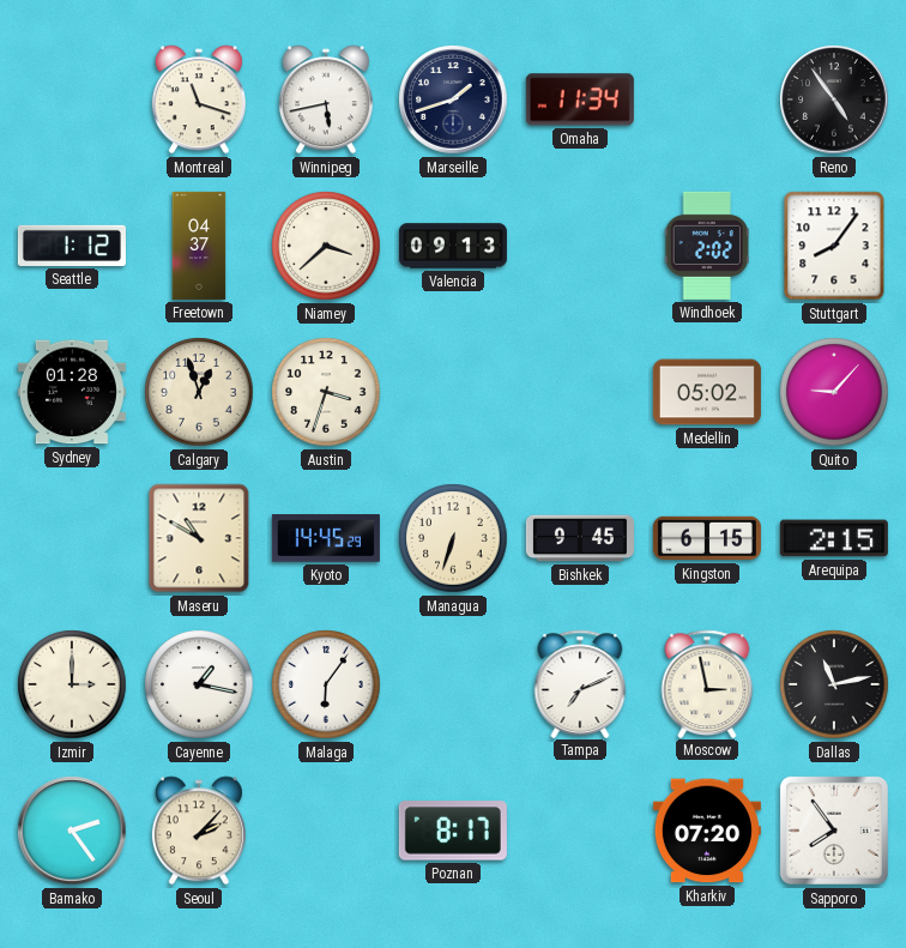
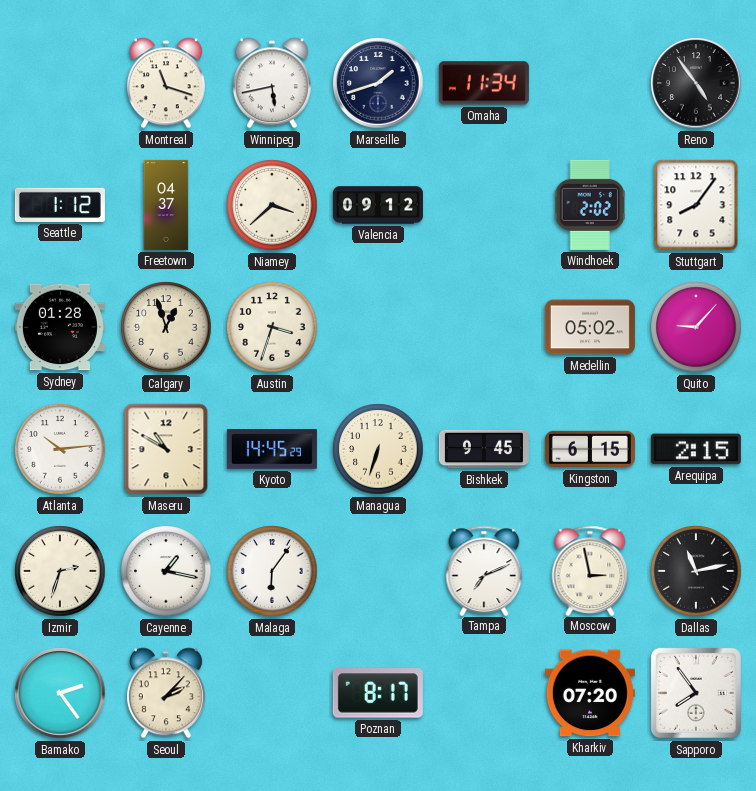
Valencia: 09:13 -> 09:12 (378, 205)
Atlanta: none -> 10:14 (60, 449)
Izmir: 3:00 -> 2:33 (60, 571)
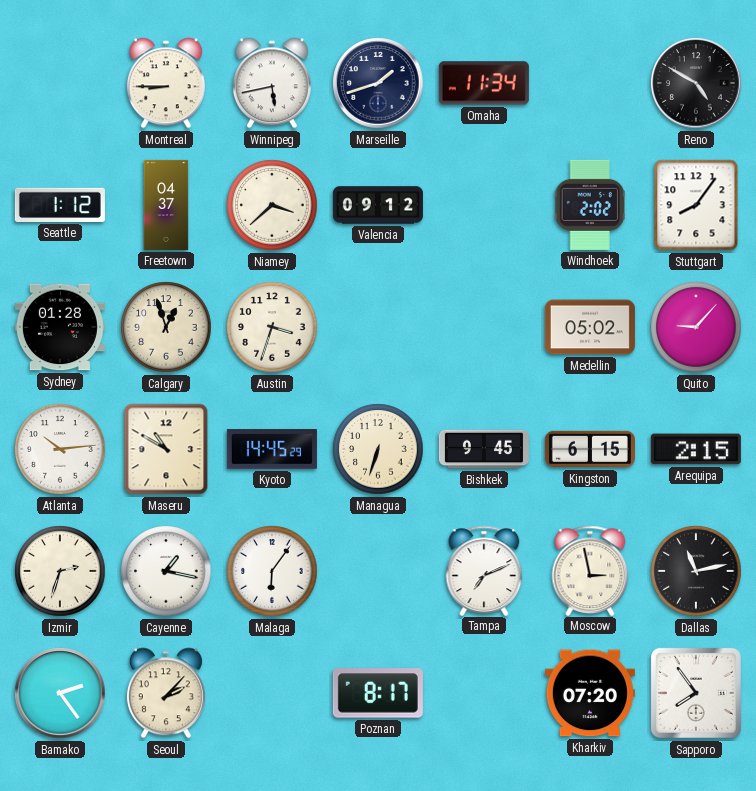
Montreal: 11:18 -> 8:45 (166, 83)
Reno: 4:54 -> 4:50 (696, 83)
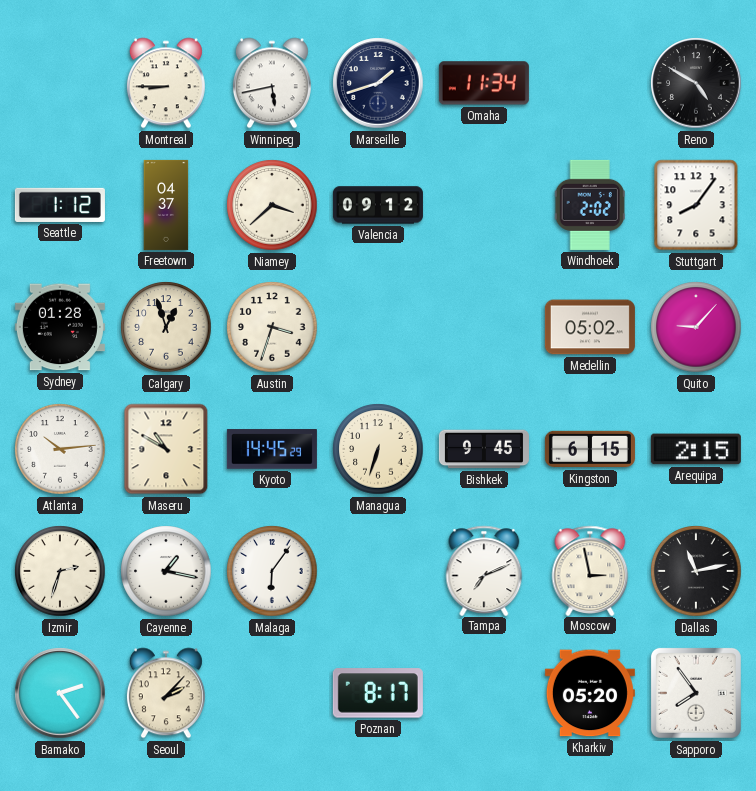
Kharkiv: 07:20 -> 05:20 (590, 693)
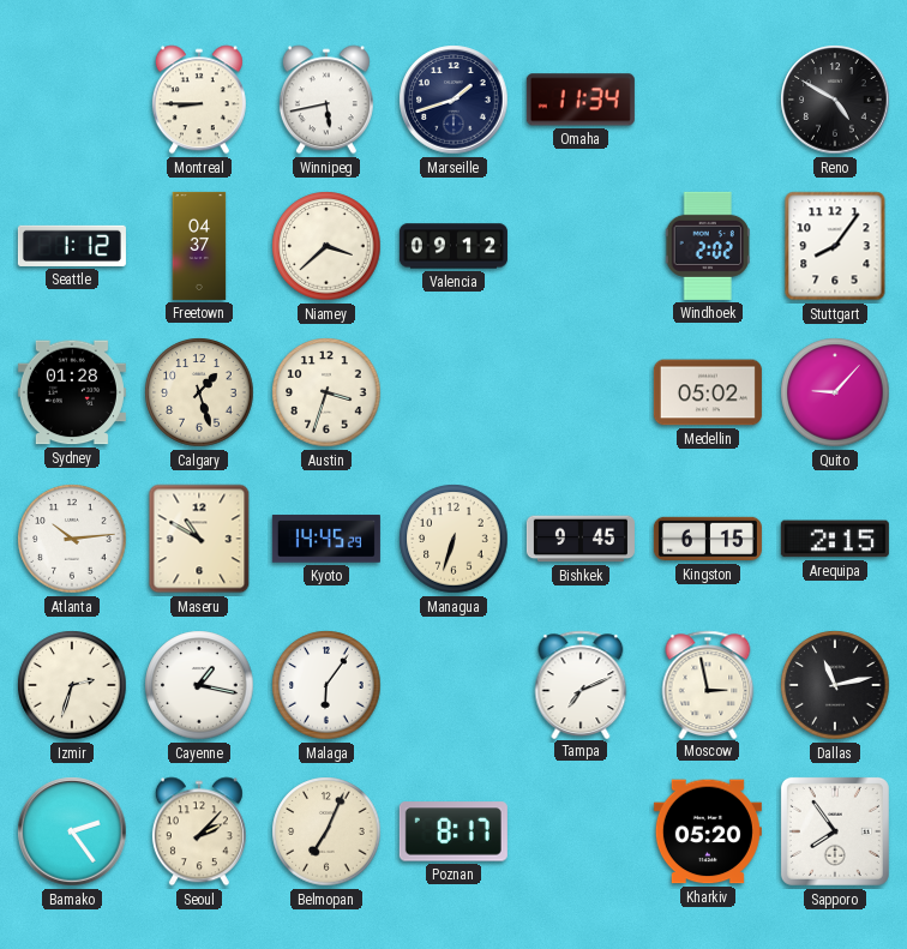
Calgary: 12:57 -> 1:27 (199, 392)
Belmopan: none -> 7:04 (326, 831)
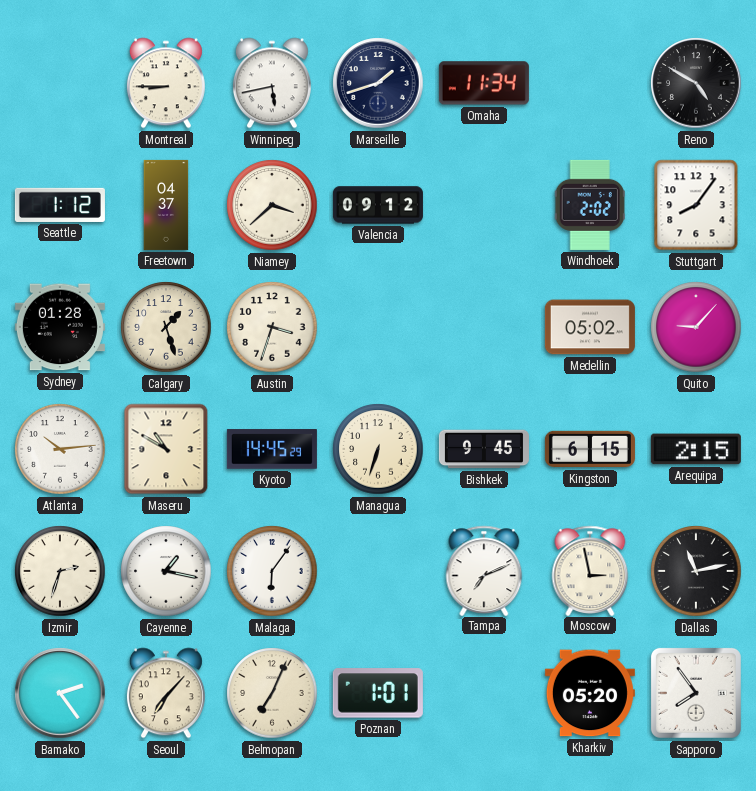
Seoul: 2:07 -> 7:07 (166, 693)
Poznan: 8:17 -> 1:01 (378, 693)
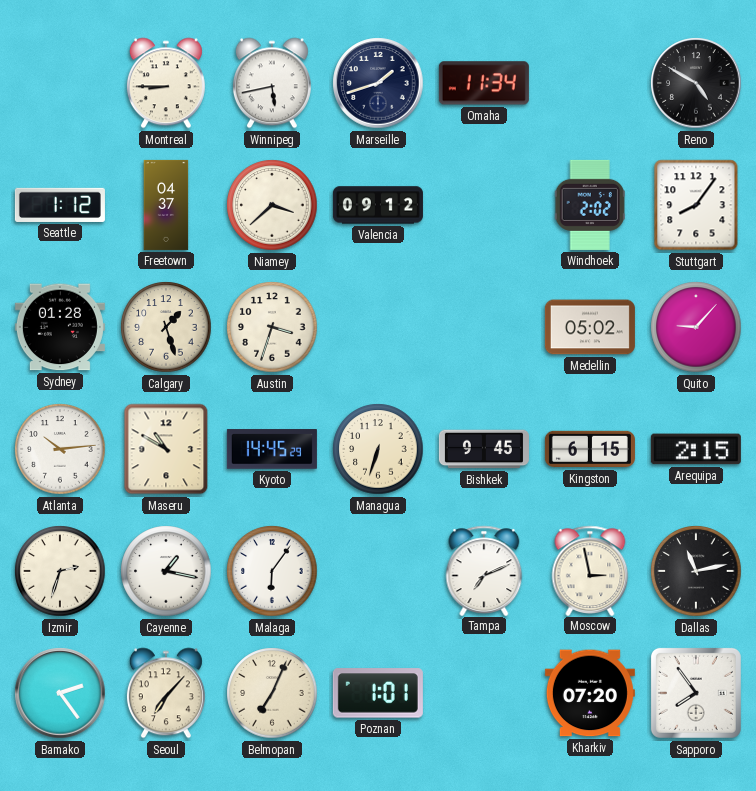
Kharkiv: 05:20 -> 07:20 (590, 693)
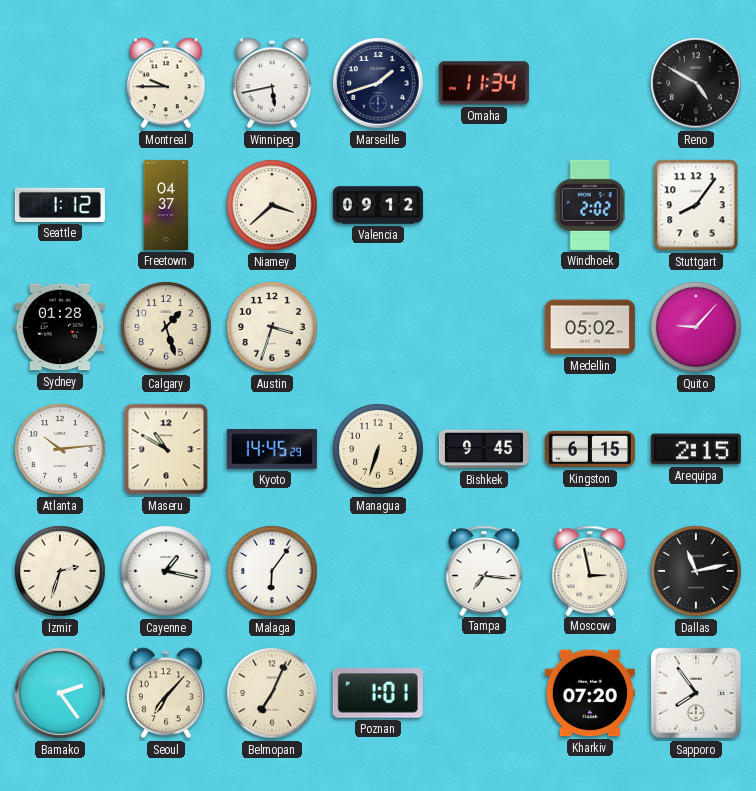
Montreal: 8:45 -> 9:45 (166, 83)
Tampa: 7:11 -> 7:16 (484, 570)
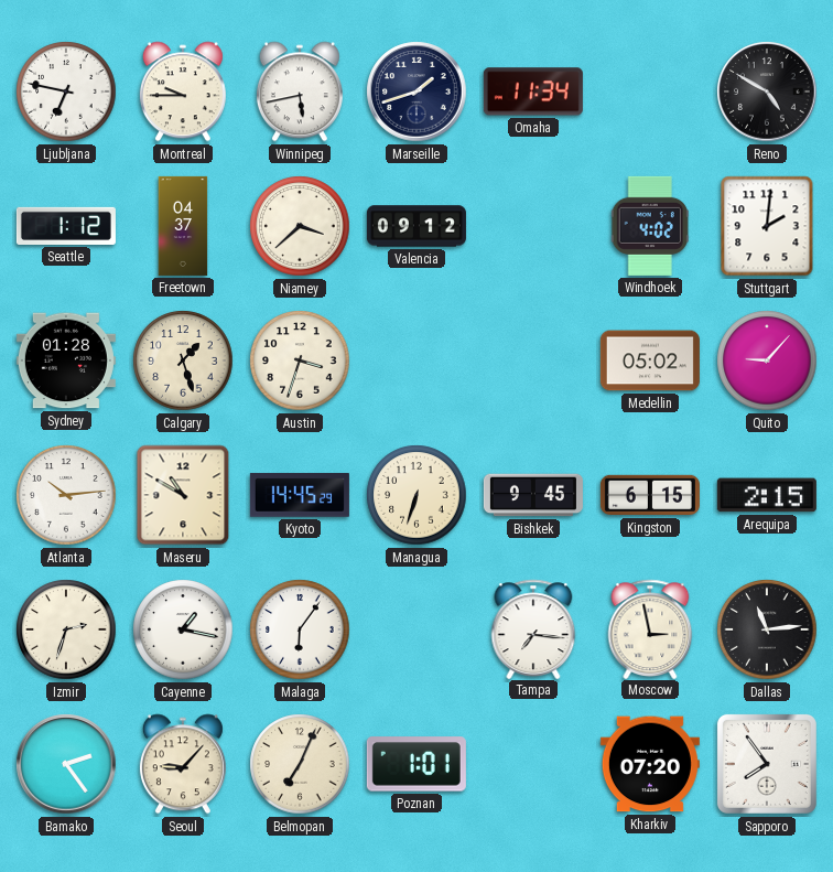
Ljubljana: none -> 6:47 (66, 91)
Windhoek: 2:02 -> 4:02 (650, 226)
Stuttgart: 8:06 -> 2:01 (767, 226)
Dallas: 11:13 -> 11:14 (767, 629)
Seoul: 7:07 -> 9:07 (183, 764)
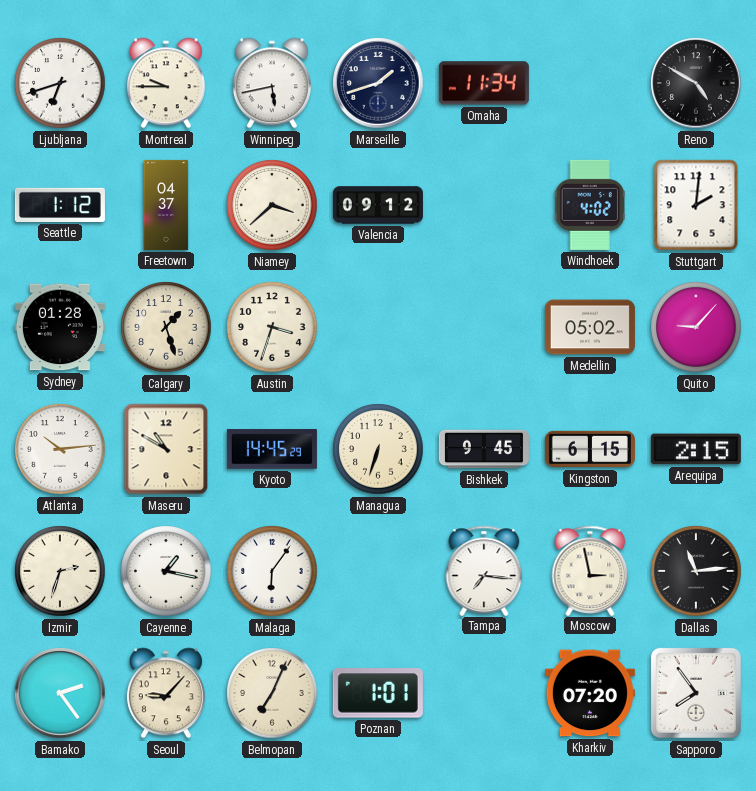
Ljubljana: 6:47 -> 6:42 (60, 83)
